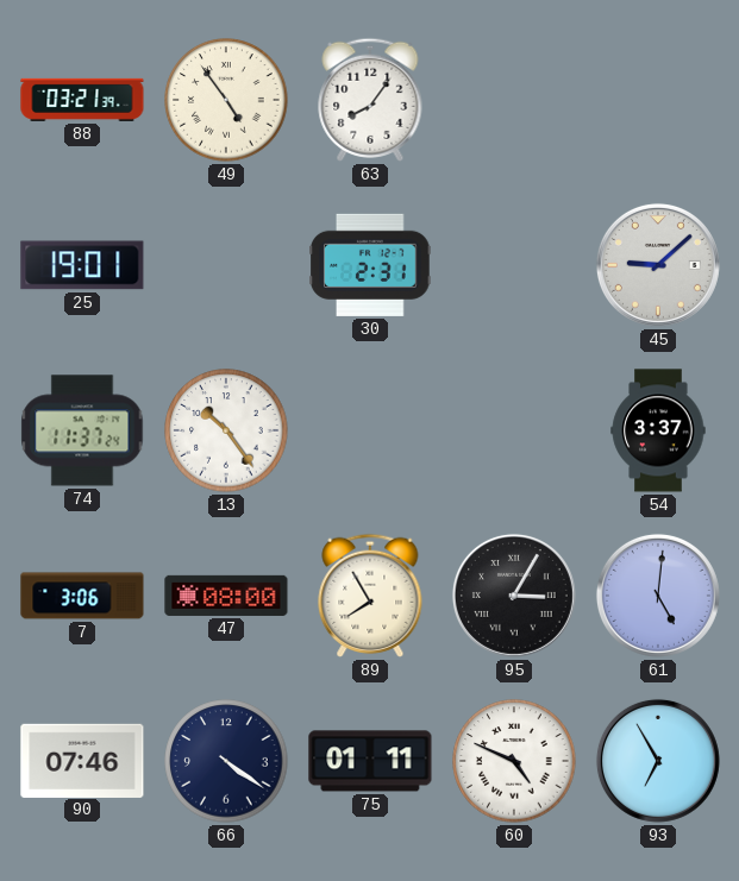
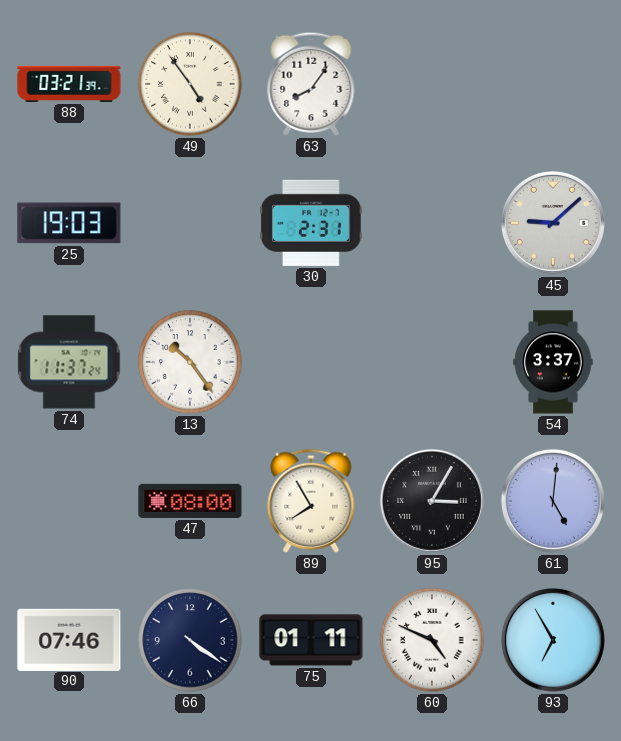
25: 19:01 -> 19:03 (69, 223)
7: 3:06 -> none (82, 596)
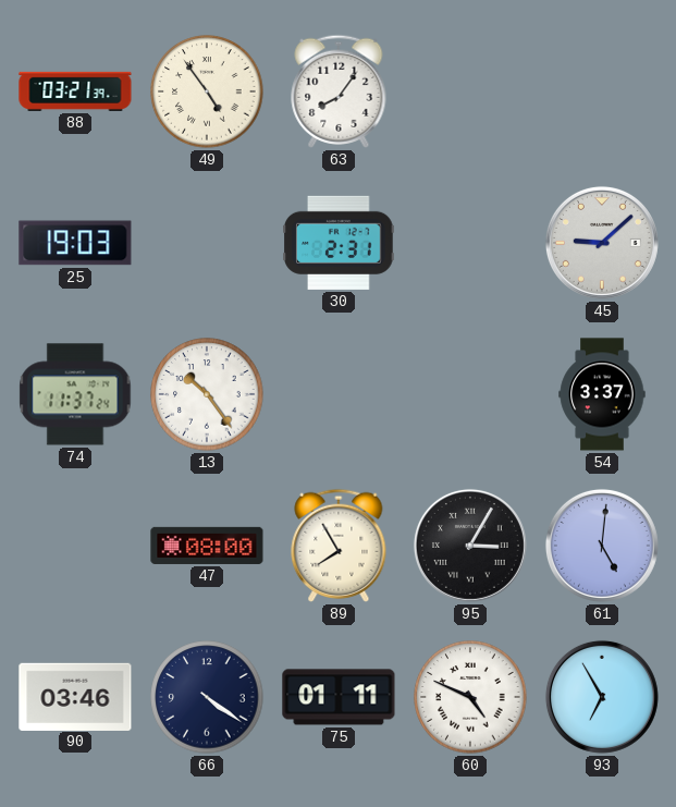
90: 07:46 -> 03:46 (75, 696)
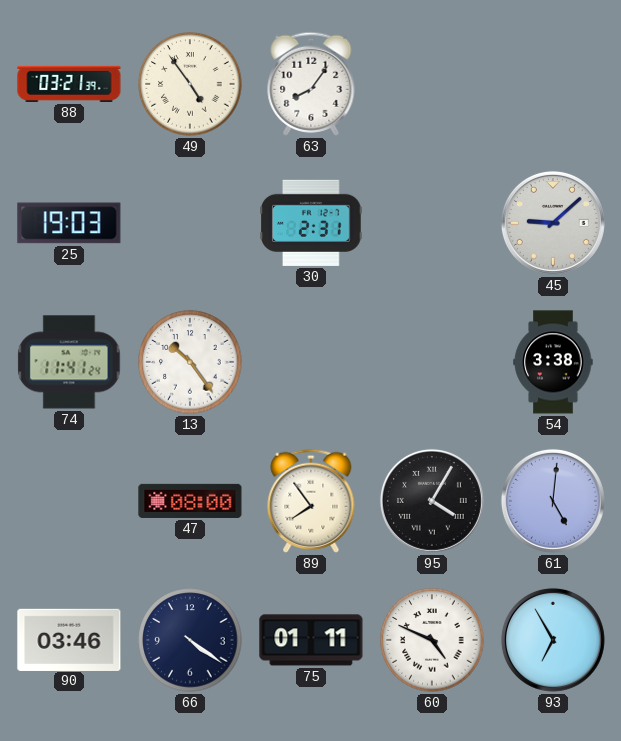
74: 11:37 -> 11:41 (69, 362)
54: 3:37 -> 3:38 (553, 362)
89: 7:55 -> 7:54 (311, 501)
95: 3:05 -> 4:05 (432, 501)
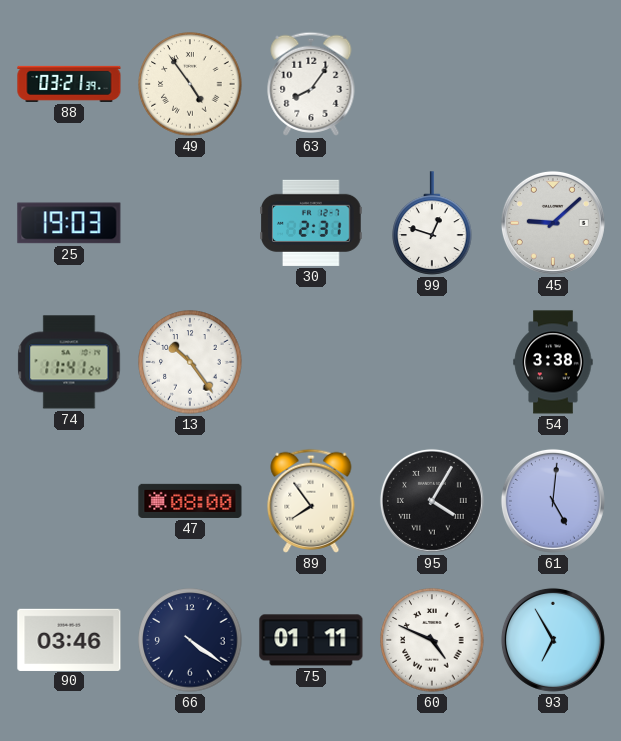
99: none -> 12:48 (432, 223)
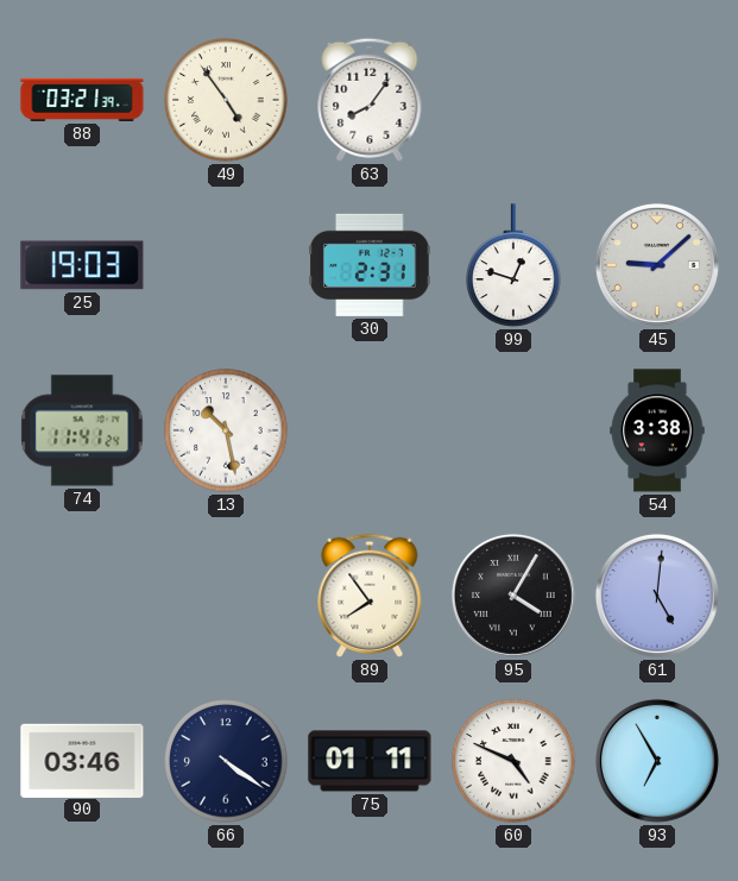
13: 10:24 -> 10:28 (226, 430)
47: 08:00 -> none (190, 501)
